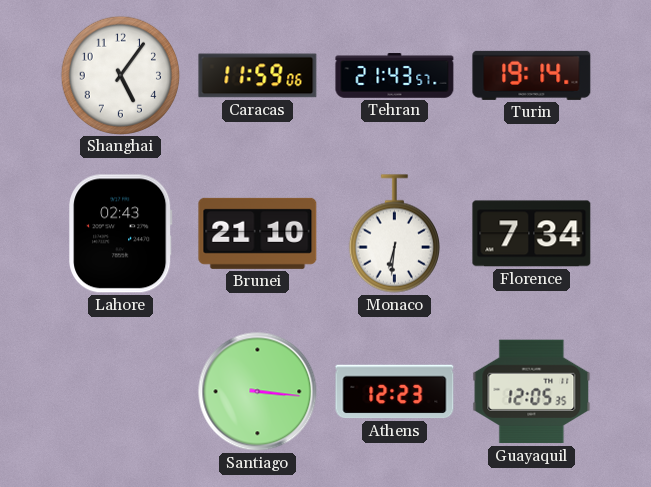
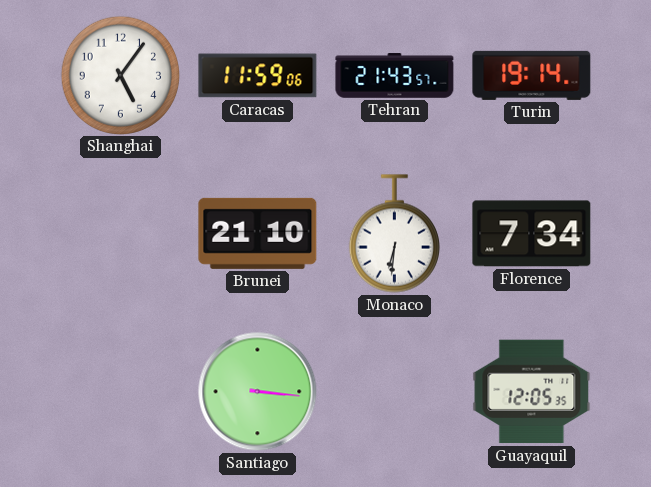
Lahore: 02:43 -> none (121, 234)
Athens: 12:23 -> none (395, 392)
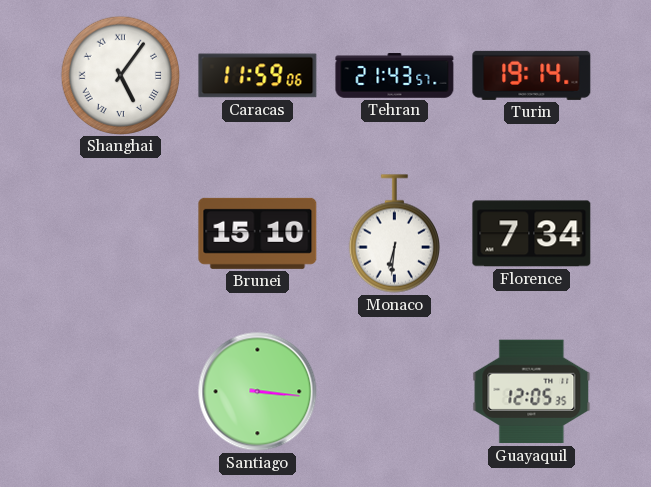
Shanghai numerals: Arabic -> Roman (120, 75)
Brunei: 21:10 -> 15:10 (258, 233)
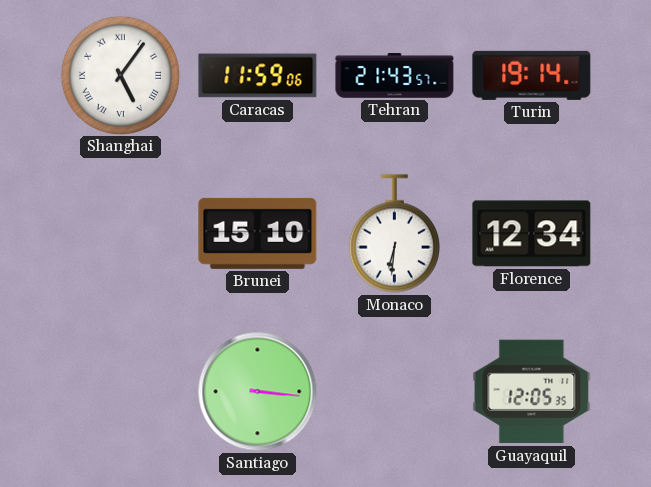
Florence: 7:34 -> 12:34 (532, 234)
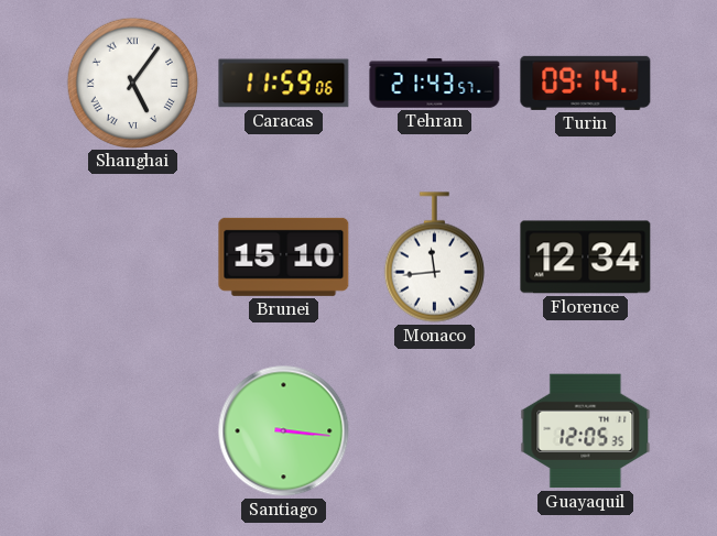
Turin: 19:14 -> 09:14 (586, 83)
Monaco: 6:31 -> 11:44 (434, 258)
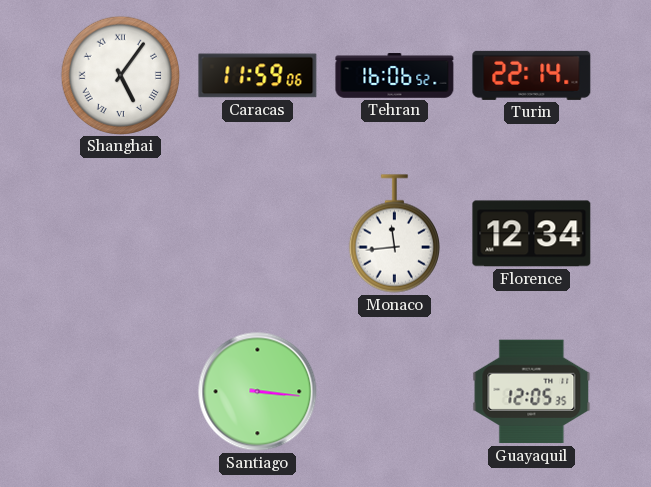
Tehran: 21:43 -> 16:06 (395, 76)
Turin: 09:14 -> 22:14 (532, 75)
Brunei: 15:10 -> none (284, 256)
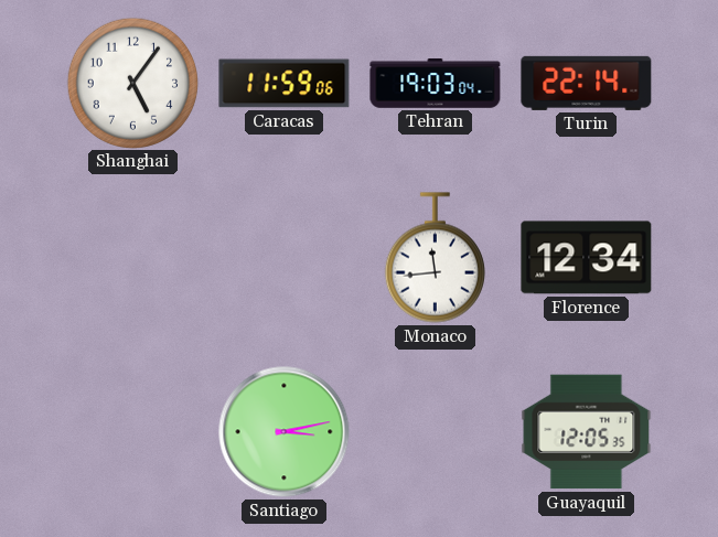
Shanghai numerals: Roman -> Arabic (132, 83)
Tehran: 16:06 -> 19:03 (436, 84)
Santiago: 3:16 -> 3:13 (285, 432)
